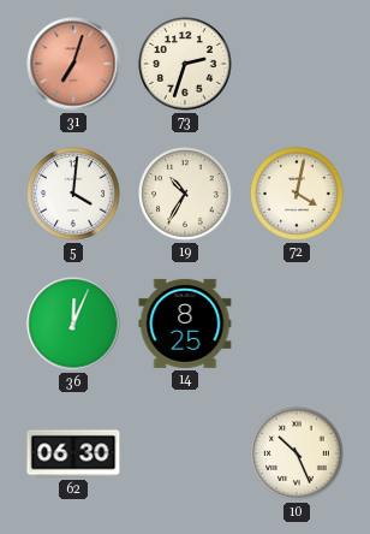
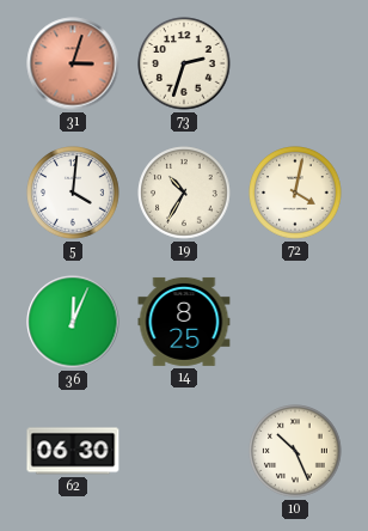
31: 7:03 -> 3:03 (73, 63)
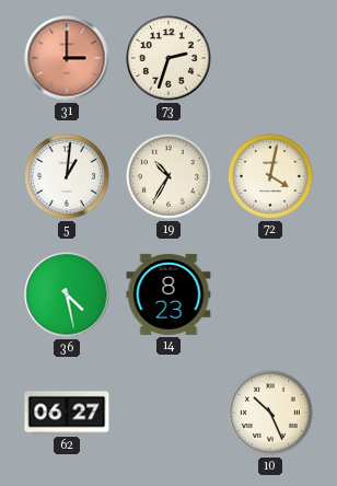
31: 3:03 -> 3:00 (67, 58)
5: 4:01 -> 1:01 (67, 176)
36: 12:04 -> 4:28 (67, 294)
14: 8:25 -> 8:23 (168, 294)
62: 06:30 -> 06:27 (67, 413)
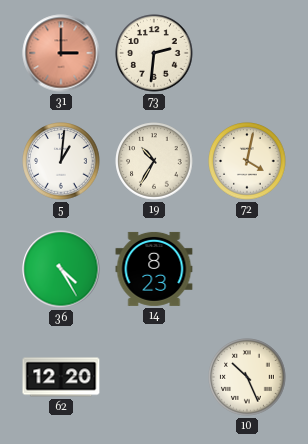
73: 2:33 -> 2:31 (154, 53)
36: 4:28 -> 4:25 (61, 269)
62: 06:27 -> 12:20 (61, 377)
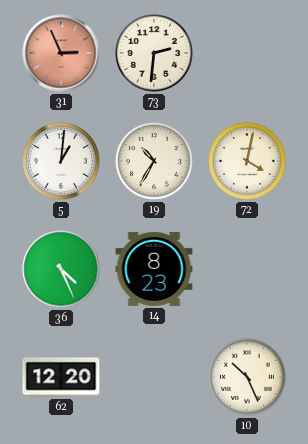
31: 3:00 -> 2:56 (61, 53)
36: 4:25 -> 4:26 (61, 269)
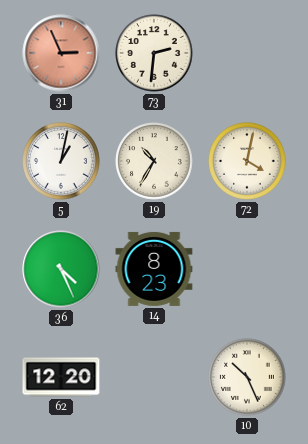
5: 1:01 -> 1:02 (61, 161)
